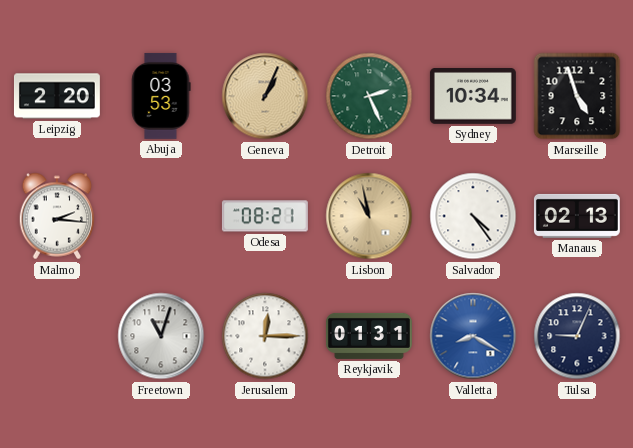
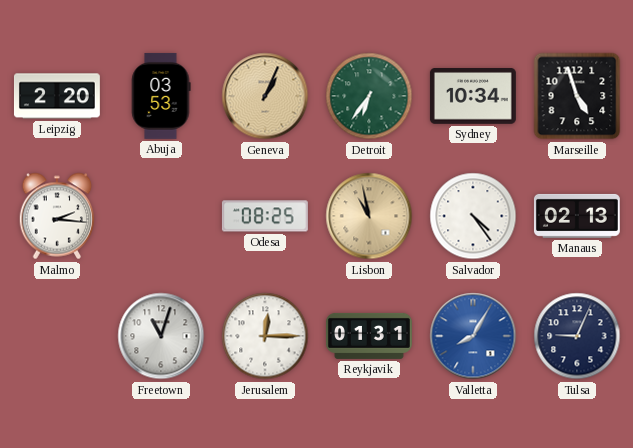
Detroit: 2:26 -> 6:36 (369, 96)
Odesa: 08:21 -> 08:25 (265, 216)
Valletta: 8:20 -> 8:05 (473, 336)
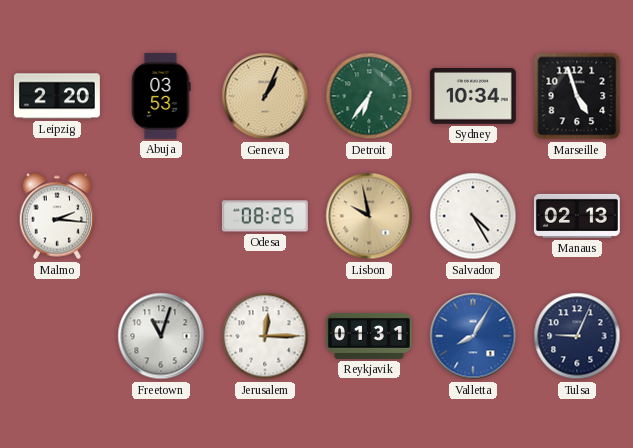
Lisbon: 10:58 -> 9:58 (369, 216)
Salvador: 4:24 -> 4:25 (473, 216)
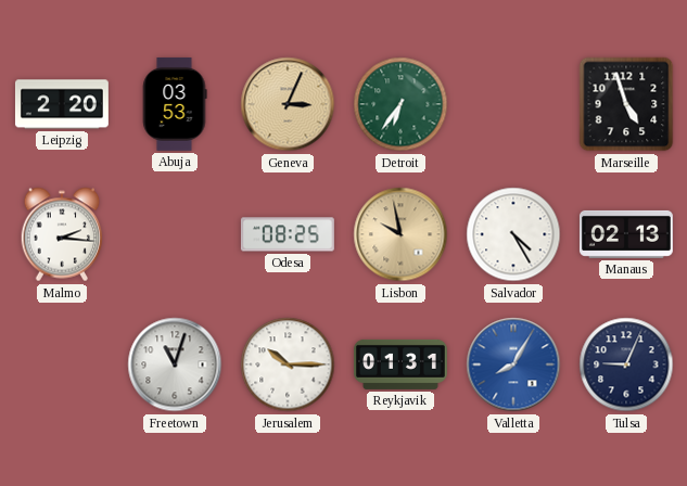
Geneva: 1:04 -> 3:04 (288, 104)
Sydney: 10:34 -> none (473, 97)
Jerusalem: 12:15 -> 10:15 (288, 364)
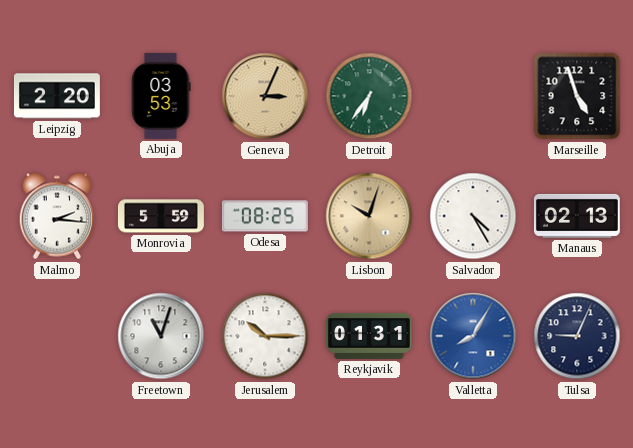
Monrovia: none -> 5:59 (161, 216)
Lisbon: 9:58 -> 10:03 (369, 216)
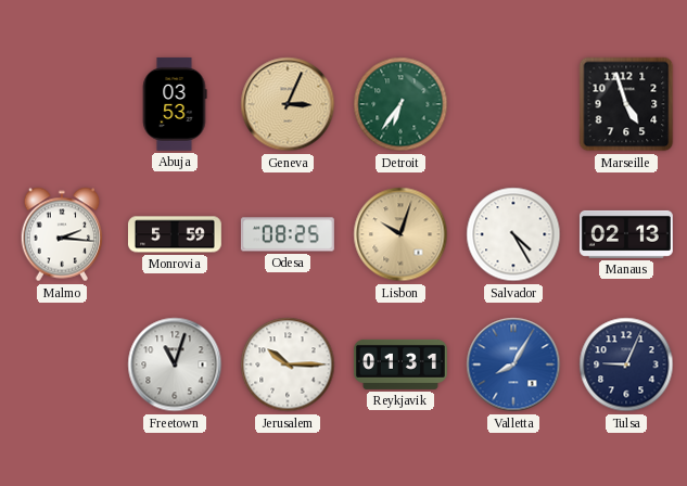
Leipzig: 2:20 -> none (57, 96)
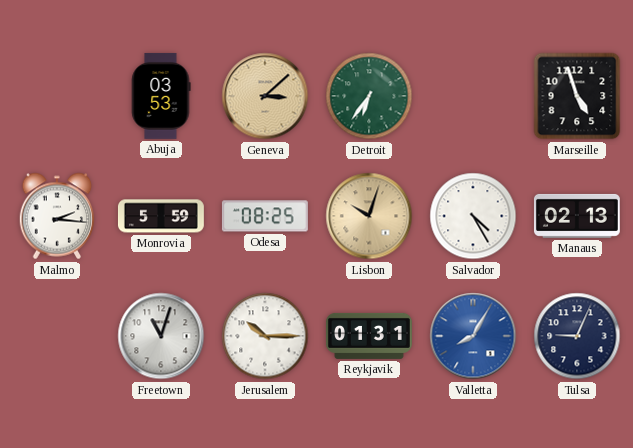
Geneva: 3:04 -> 3:08 (265, 96)
